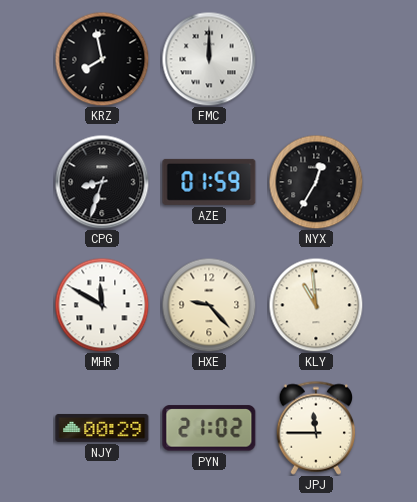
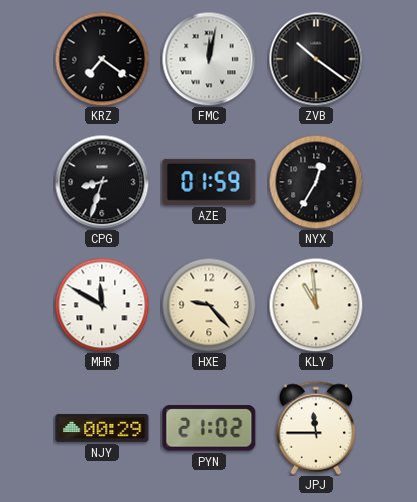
KRZ: 7:58 -> 7:21 (102, 59)
FMC: 12:00 -> 12:02 (209, 59)
ZVB: none -> 10:21 (316, 59)
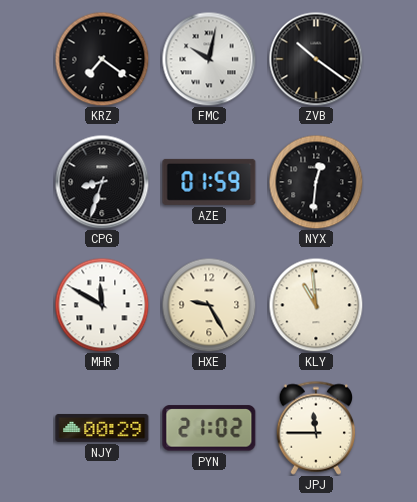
FMC: 12:02 -> 10:02 (209, 59)
NYX: 12:35 -> 12:31 (316, 182)
HXE: 9:23 -> 9:25 (209, 305)
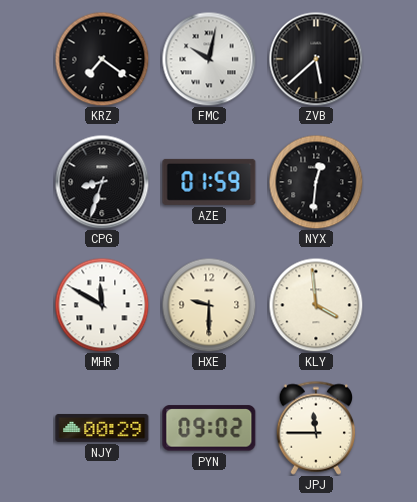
ZVB: 10:21 -> 5:38 (316, 59)
HXE: 9:25 -> 9:30 (209, 305)
KLY: 10:59 -> 3:59 (316, 305)
PYN: 21:02 -> 09:02 (209, 428)
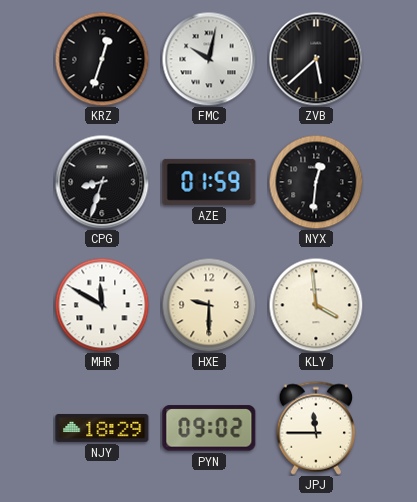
KRZ: 7:21 -> 12:33 (102, 59)
NJY: 00:29 -> 18:29 (102, 428)
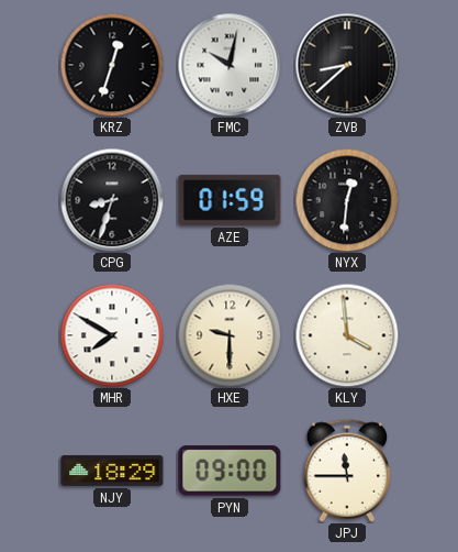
ZVB: 5:38 -> 8:38 (347, 65)
MHR: 11:50 -> 7:50 (112, 335)
PYN: 09:02 -> 09:00 (230, 471)
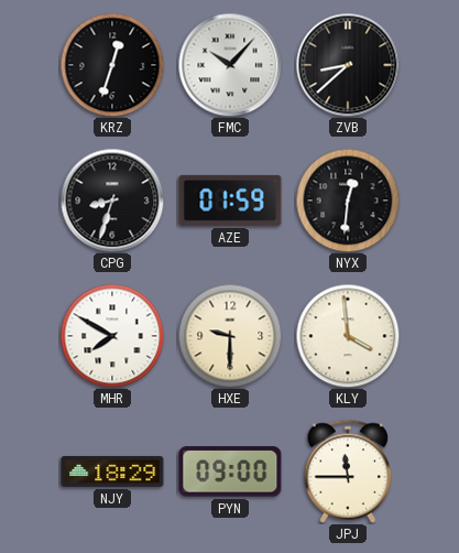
FMC: 10:02 -> 10:07 (230, 65)
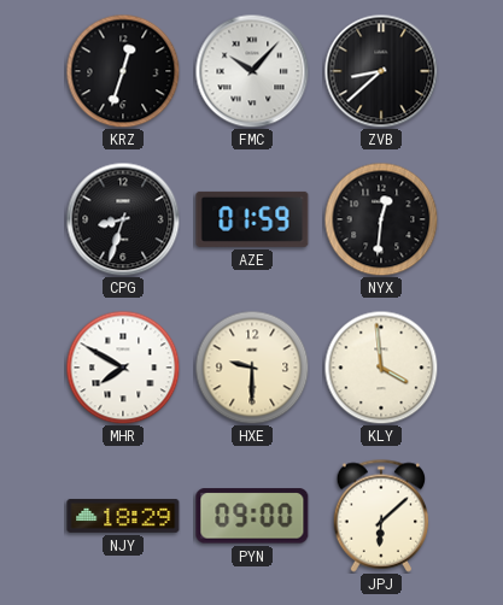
JPJ: 11:45 -> 6:08 (381, 516)
